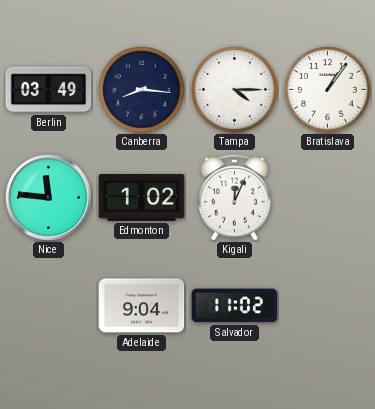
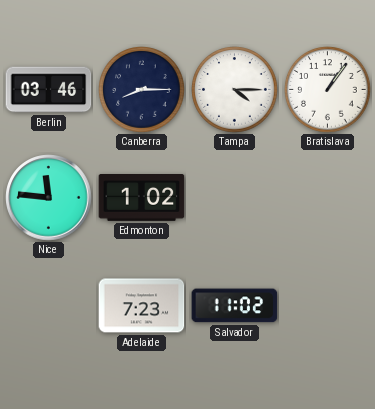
Berlin: 03:49 -> 03:46 (49, 90)
Canberra: 8:16 -> 8:15 (142, 90)
Kigali: 12:04 -> none (234, 197)
Adelaide: 9:04 -> 7:23 (142, 306)
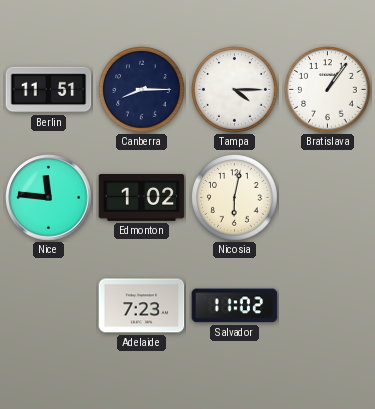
Berlin: 03:46 -> 11:51 (49, 90)
Nicosia: none -> 6:02 (235, 198)
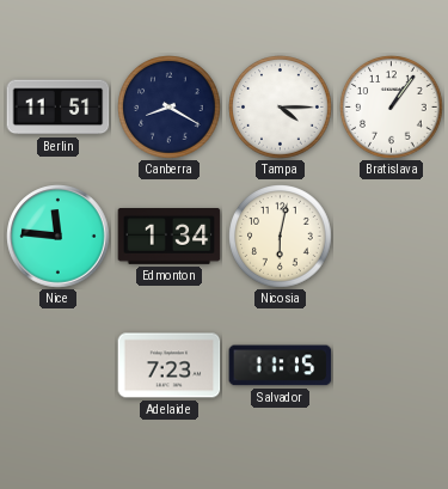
Canberra: 8:15 -> 8:20 (170, 108)
Edmonton: 1:02 -> 1:34 (170, 237)
Salvador: 11:02 -> 11:15 (281, 366)
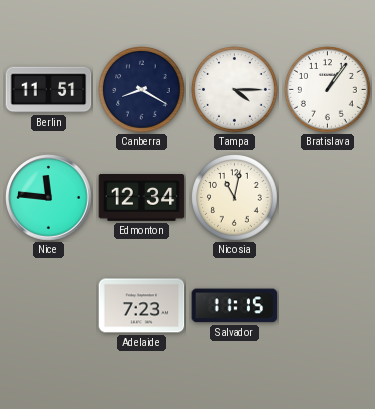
Edmonton: 1:34 -> 12:34 (142, 198)
Nicosia: 6:02 -> 11:02 (235, 198)
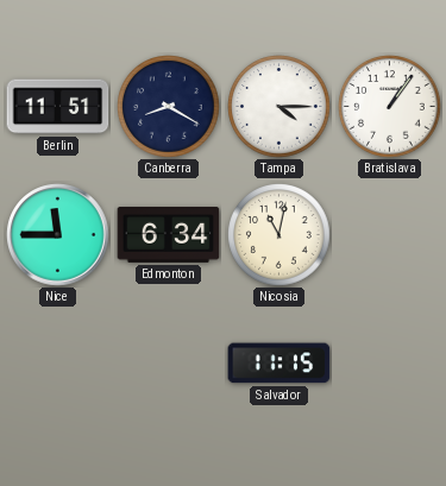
Nice: 11:46 -> 11:45 (58, 235)
Edmonton: 12:34 -> 6:34 (169, 235)
Adelaide: 7:23 -> none (142, 306)
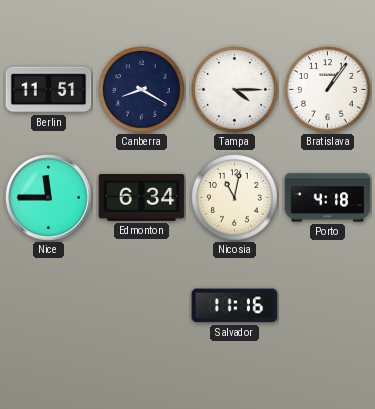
Porto: none -> 4:18 (328, 198)
Salvador: 11:15 -> 11:16 (235, 306)
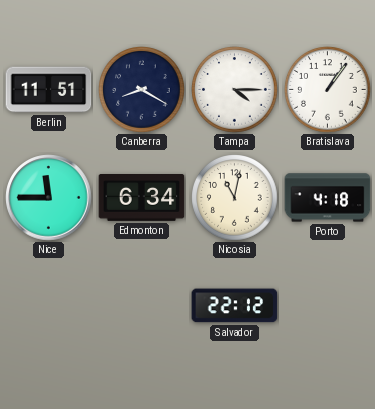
Salvador: 11:16 -> 22:12 (235, 306)
